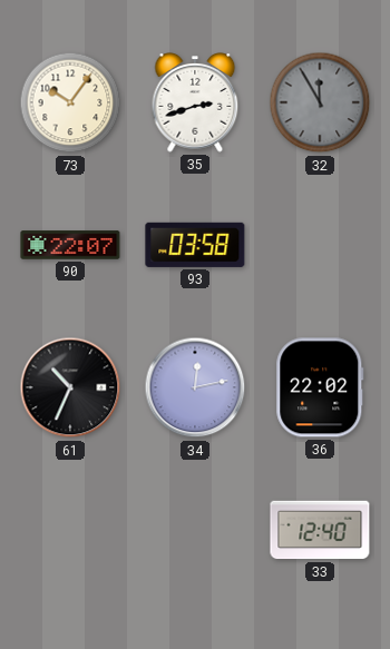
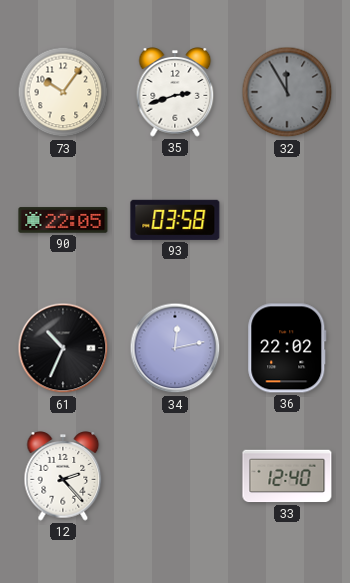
90: 22:07 -> 22:05 (63, 220)
12: none -> 2:23 (63, 476)
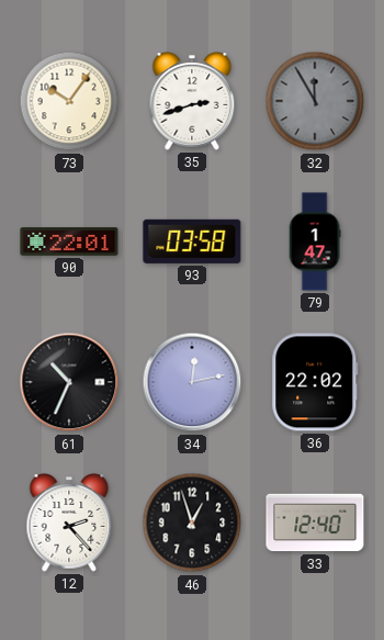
90: 22:05 -> 22:01 (69, 242)
79: none -> 1:47 (315, 242)
46: none -> 12:57 (192, 523)
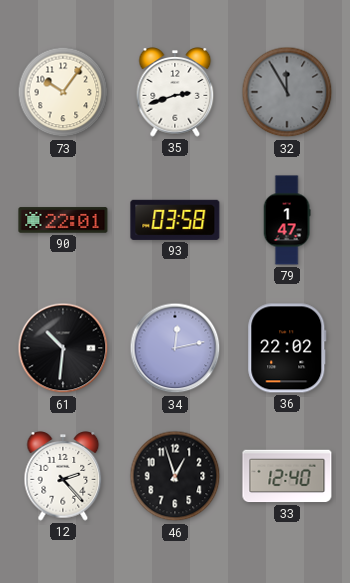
61: 10:34 -> 10:31 (63, 348)
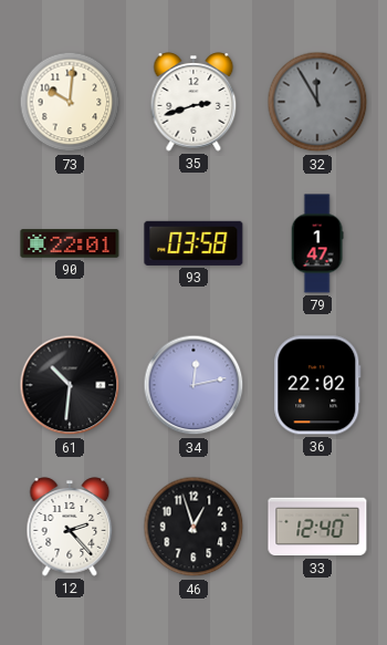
73: 10:06 -> 10:01 (70, 102)
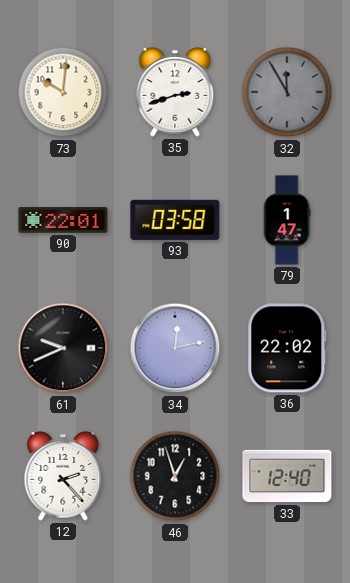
61: 10:31 -> 9:41 (63, 348)
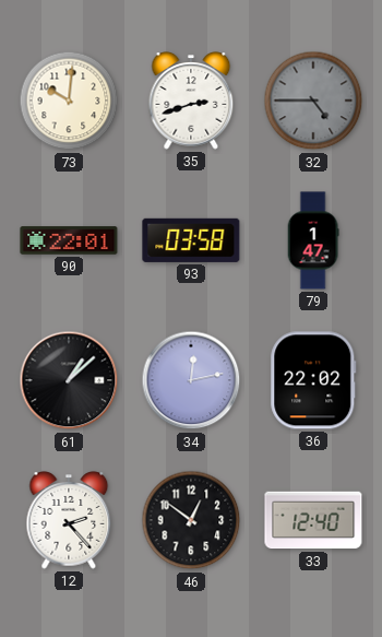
32: 11:55 -> 4:45 (313, 101)
61: 9:41 -> 1:08 (69, 380)
46: 12:57 -> 12:51 (191, 520)
